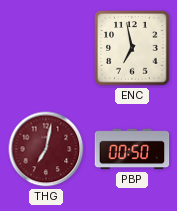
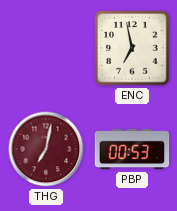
PBP: 00:50 -> 00:53 (132, 149)
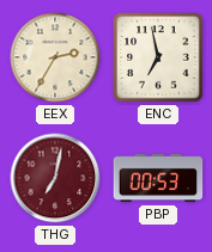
EEX: none -> 2:35 (55, 57)
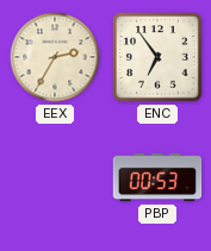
ENC: 6:58 -> 6:54 (157, 57)
THG: 7:02 -> none (55, 178)
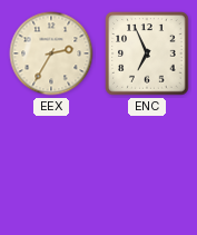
ENC: 6:54 -> 6:56 (147, 53)
PBP: 00:53 -> none (157, 177)
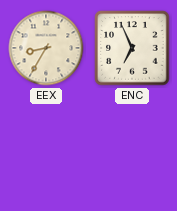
EEX: 2:35 -> 8:35 (46, 48)
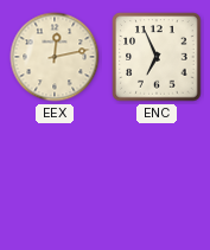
EEX: 8:35 -> 12:13 (55, 57)
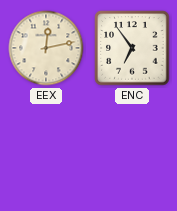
ENC: 6:56 -> 6:54 (132, 48)
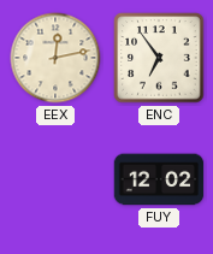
FUY: none -> 12:02 (159, 179)
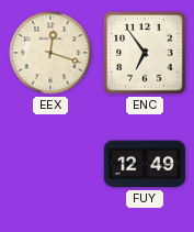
EEX: 12:13 -> 12:18 (50, 53)
FUY: 12:02 -> 12:49 (145, 164)
